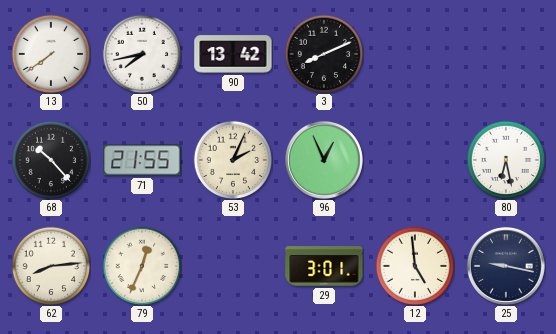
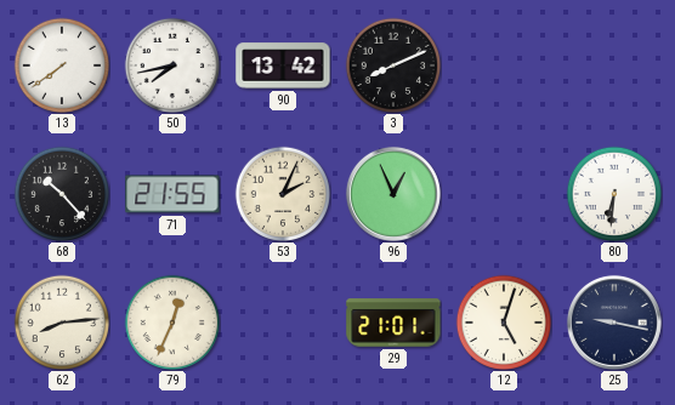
80: 6:28 -> 6:31 (614, 194)
29: 3:01 -> 21:01 (393, 323)
12: 4:59 -> 5:03 (504, 323)
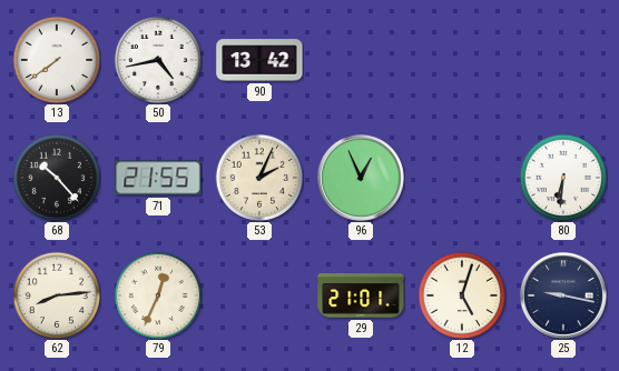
50: 7:43 -> 4:43 (158, 60)
3: 8:11 -> none (393, 65)
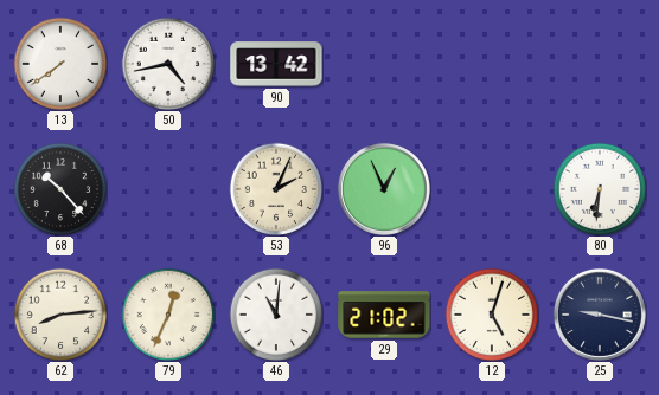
71: 21:55 -> none (158, 178)
46: none -> 11:01 (276, 315)
29: 21:01 -> 21:02 (384, 315)
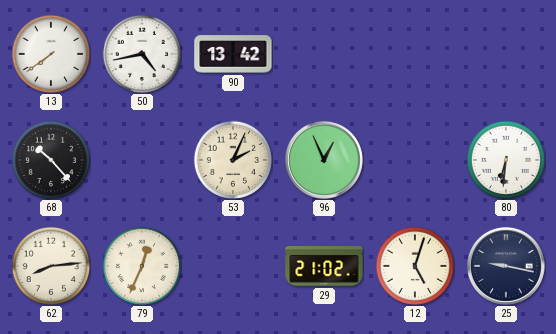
46: 11:01 -> none (276, 315)
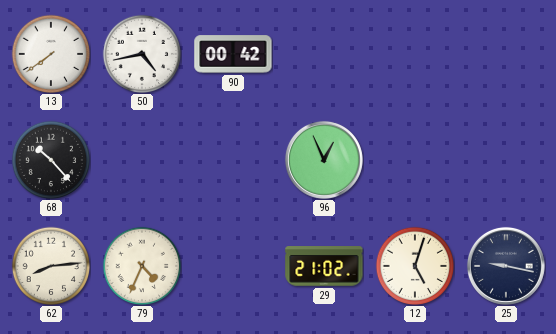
90: 13:42 -> 00:42 (233, 54)
53: 2:04 -> none (233, 160)
80: 6:31 -> none (506, 160)
79: 12:34 -> 4:34 (142, 266)
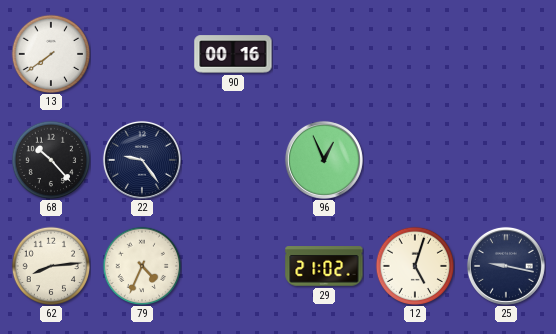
50: 4:43 -> none (142, 54)
90: 00:42 -> 00:16 (233, 54)
22: none -> 9:24 (142, 160)
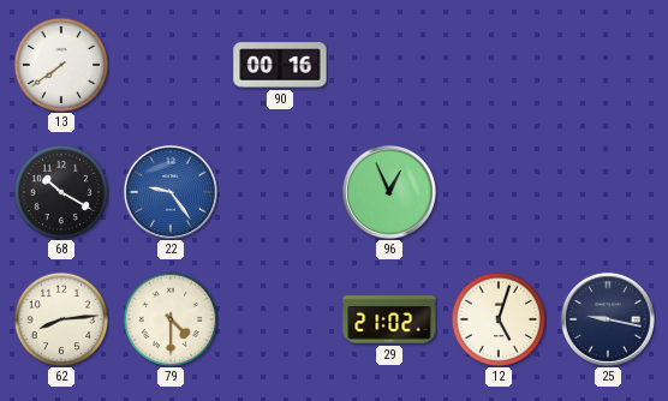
68: 10:23 -> 10:20 (61, 192)
22 dial: navy -> blue (171, 192)
79: 4:34 -> 4:30 (171, 319)
